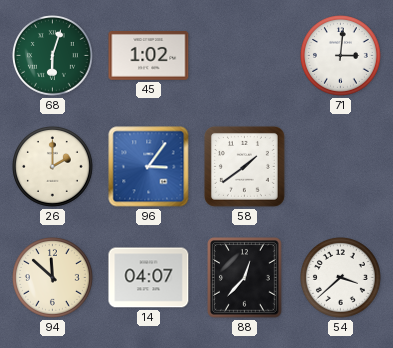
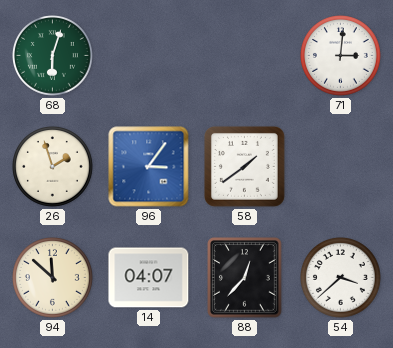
45: 1:02 -> none (149, 56)
26: 2:00 -> 1:57 (53, 167)
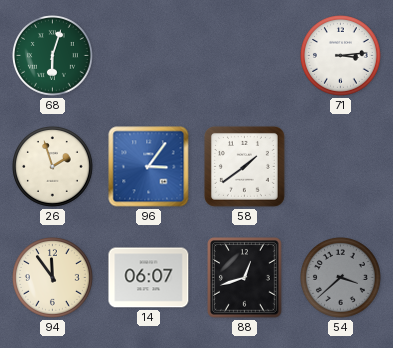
71: 3:01 -> 3:14 (341, 56)
94: 11:52 -> 11:54 (53, 278)
14: 04:07 -> 06:07 (149, 278)
88: 12:37 -> 12:42 (245, 278)
54 dial: white -> grey (341, 278)
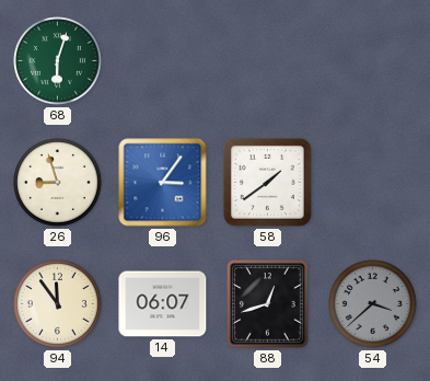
71: 3:14 -> none (341, 56)
26: 1:57 -> 8:57 (58, 183)
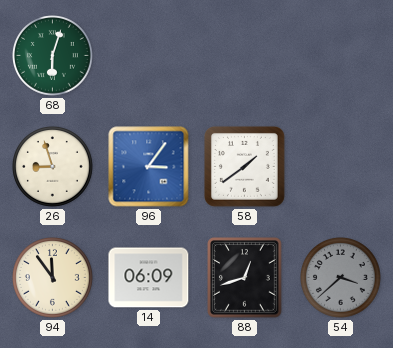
14: 06:07 -> 06:09 (149, 278)
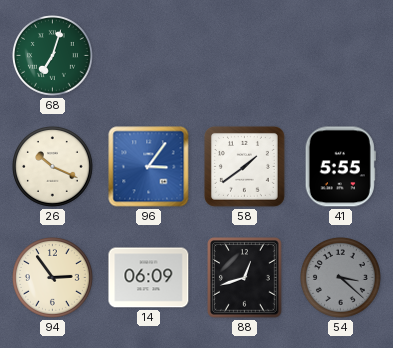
68: 6:03 -> 7:03 (53, 56)
26: 8:57 -> 10:19 (53, 167)
41: none -> 5:55 (340, 167)
94: 11:54 -> 2:54 (53, 278)
54: 3:38 -> 3:22 (341, 278)
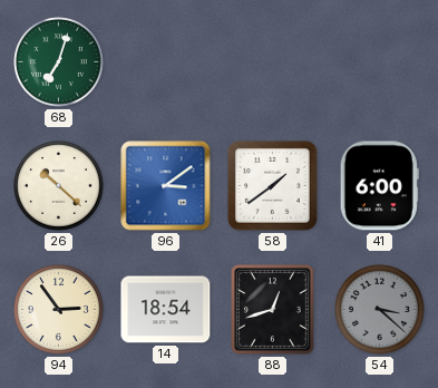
26: 10:19 -> 10:22 (59, 186)
96: 3:06 -> 3:09 (166, 186)
41: 5:55 -> 6:00 (379, 186)
14: 06:09 -> 18:54 (166, 310)
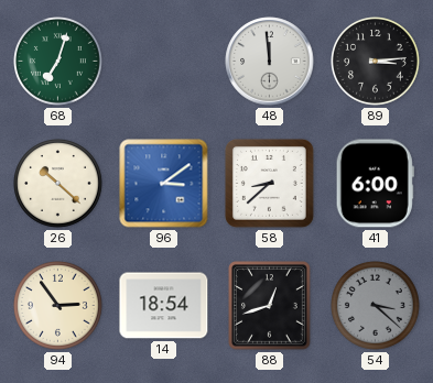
48: none -> 11:59 (270, 62)
89: none -> 3:14 (376, 62)
58: 1:39 -> 8:38 (269, 183)
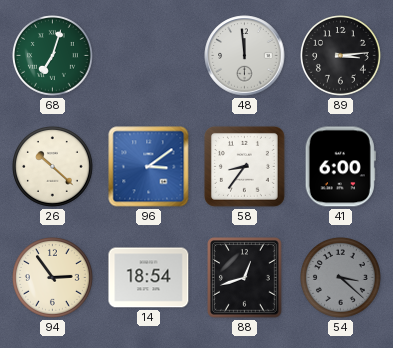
58: 8:38 -> 8:36 (244, 166)
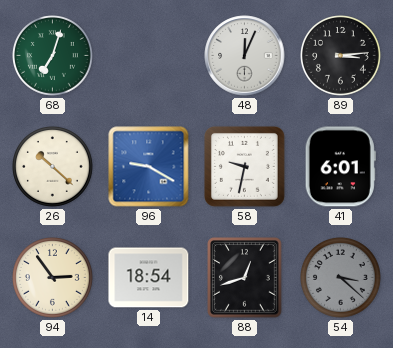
48: 11:59 -> 12:04 (245, 56)
96: 3:09 -> 9:20 (149, 167)
58: 8:36 -> 9:32 (244, 166)
41: 6:00 -> 6:01 (340, 167)
